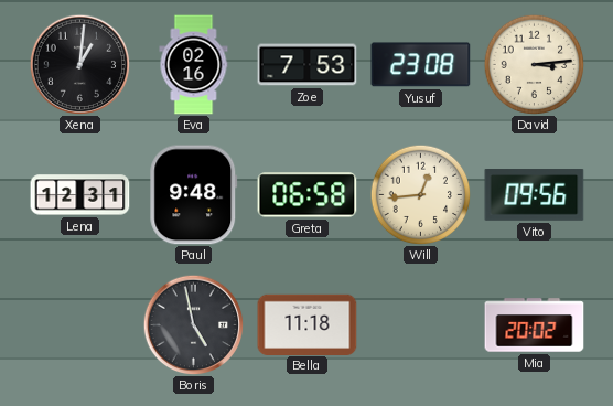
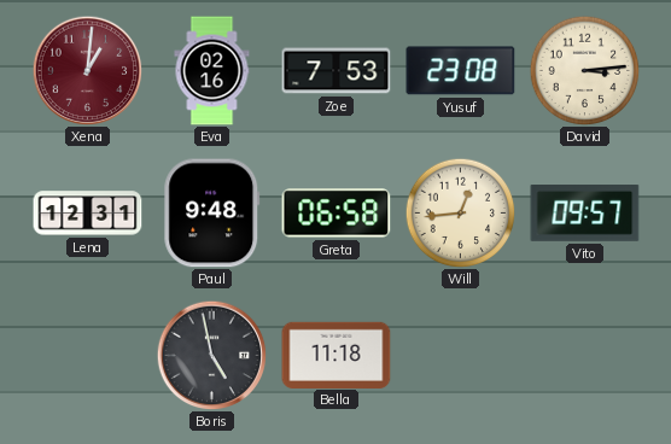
Xena dial: black -> burgundy (87, 70)
Vito: 09:56 -> 09:57 (585, 214)
Mia: 20:02 -> none (535, 325)
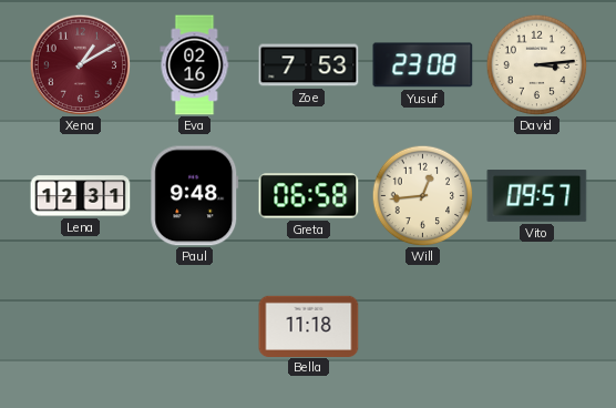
Xena: 1:01 -> 1:10 (80, 64)
Boris: 4:58 -> none (211, 355)
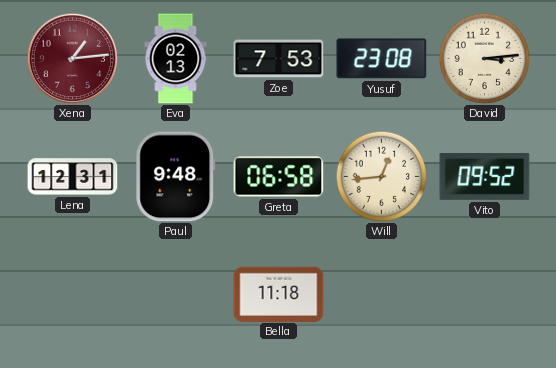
Xena: 1:10 -> 1:14 (72, 58)
Eva: 02:16 -> 02:13 (176, 59)
Vito: 09:57 -> 09:52 (485, 177)
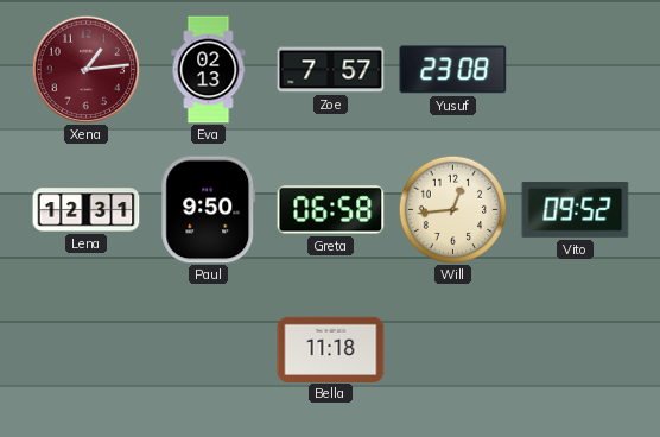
Zoe: 7:53 -> 7:57 (331, 70)
David: 3:14 -> none (484, 58)
Paul: 9:48 -> 9:50 (209, 210)
